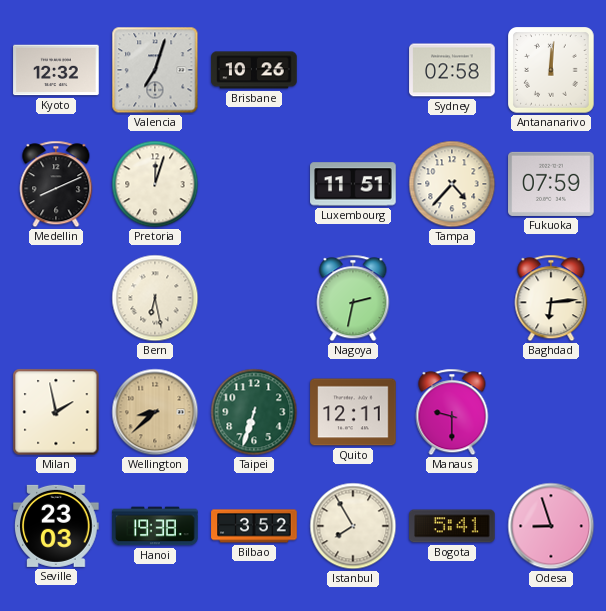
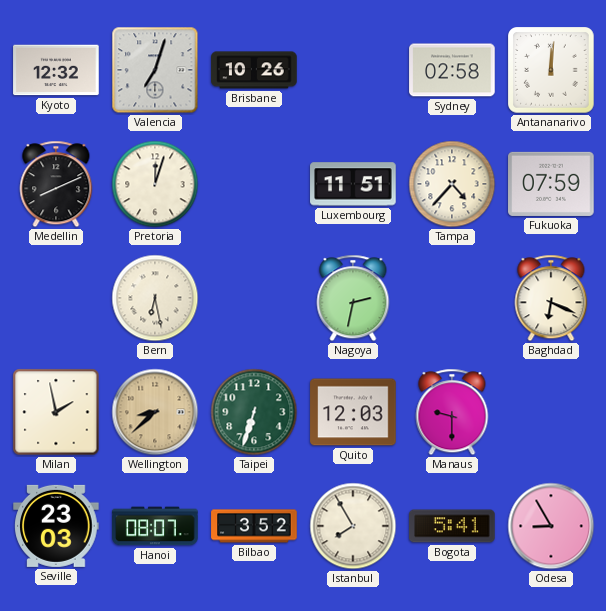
Baghdad: 6:14 -> 6:19 (551, 298)
Quito: 12:11 -> 12:03 (353, 412)
Hanoi: 19:38 -> 08:07 (155, 526)
Odesa: 8:57 -> 8:55 (551, 526)
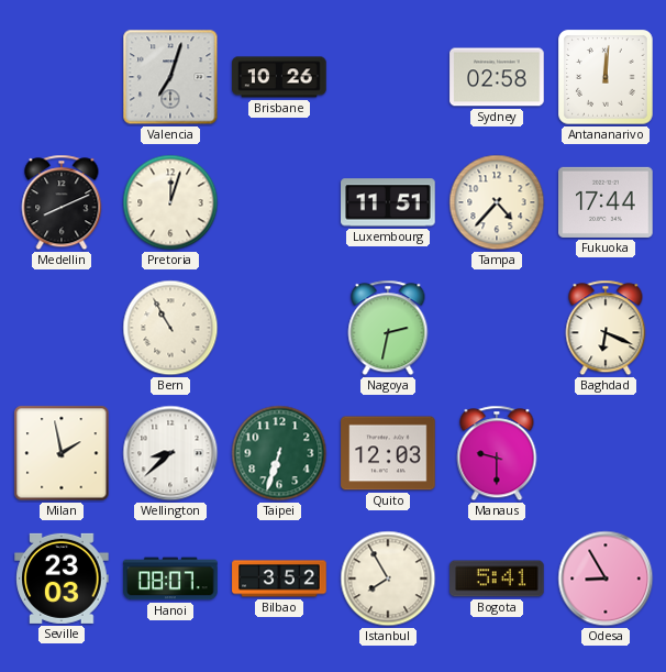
Kyoto: 12:32 -> none (56, 70)
Fukuoka: 07:59 -> 17:44 (606, 202)
Bern: 6:28 -> 10:55 (170, 328)
Wellington dial: champagne -> white (170, 453)
